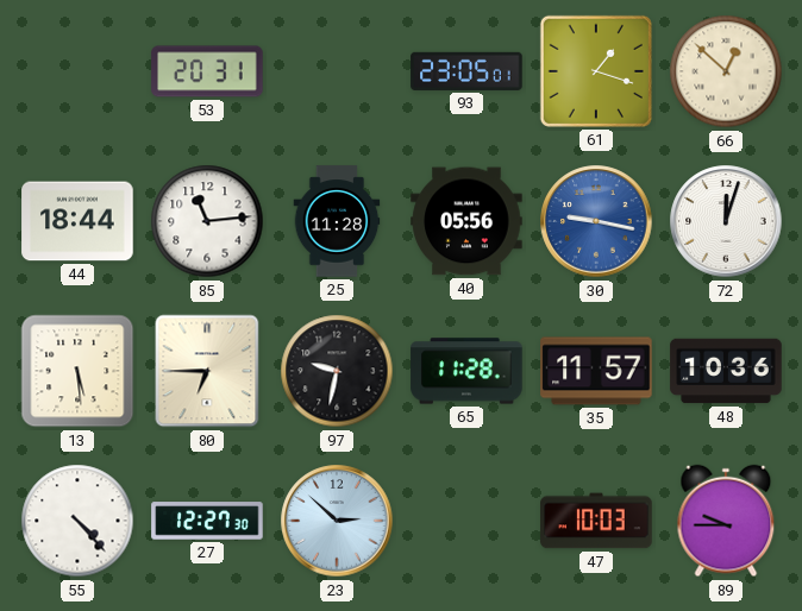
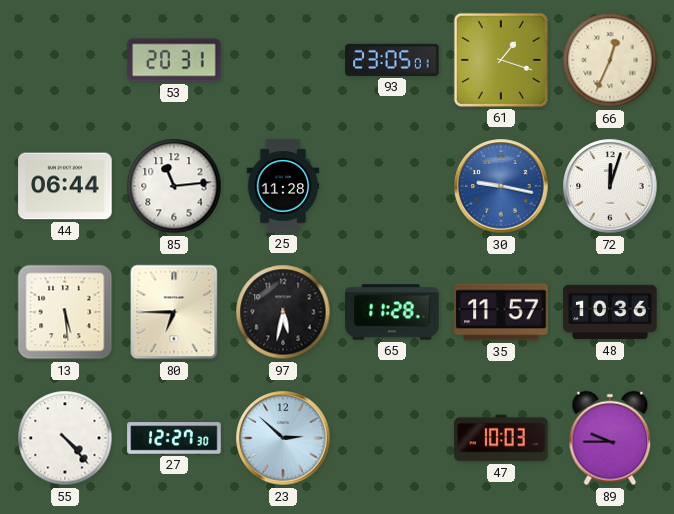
66: 12:52 -> 12:34 (610, 60)
44: 18:44 -> 06:44 (65, 186)
40: 05:56 -> none (466, 221)
97: 9:32 -> 5:32 (283, 312)
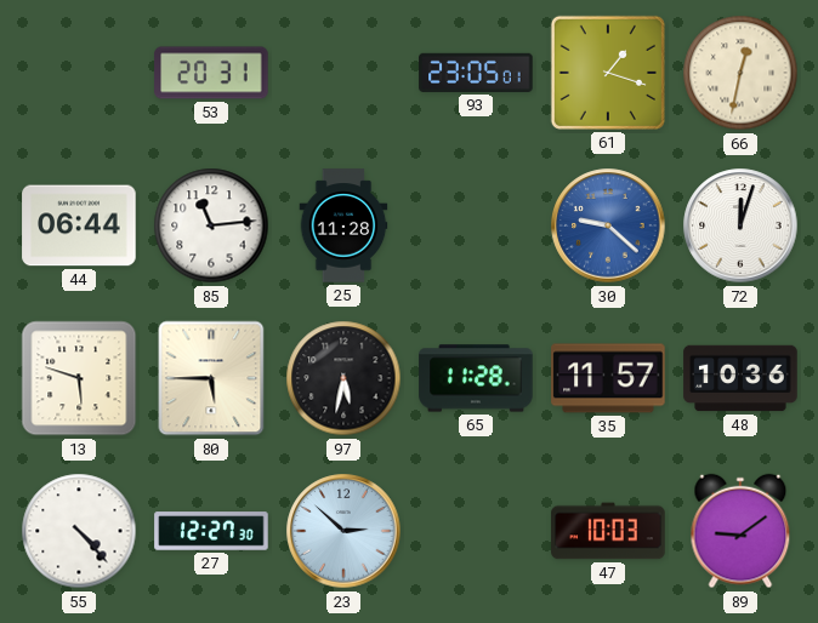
66: 12:34 -> 12:32 (740, 73)
30: 9:17 -> 9:22 (608, 225)
13: 5:29 -> 5:48 (79, 378)
80: 6:45 -> 5:45 (211, 378)
89: 9:45 -> 9:09 (740, 531)
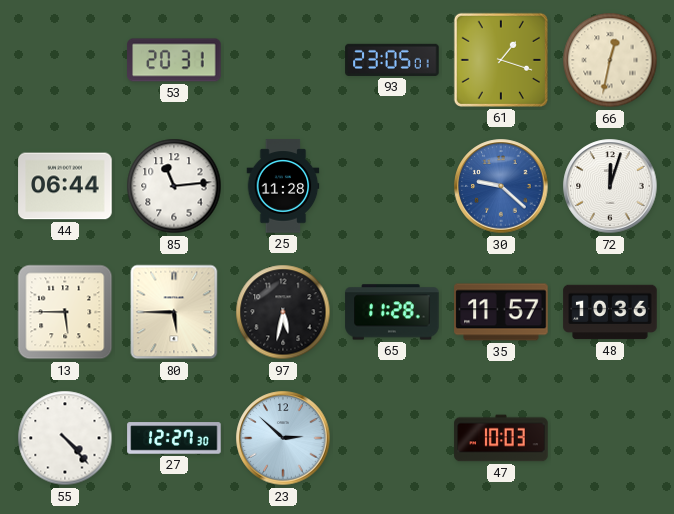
13: 5:48 -> 5:45 (65, 312)
89: 9:09 -> none (740, 531)
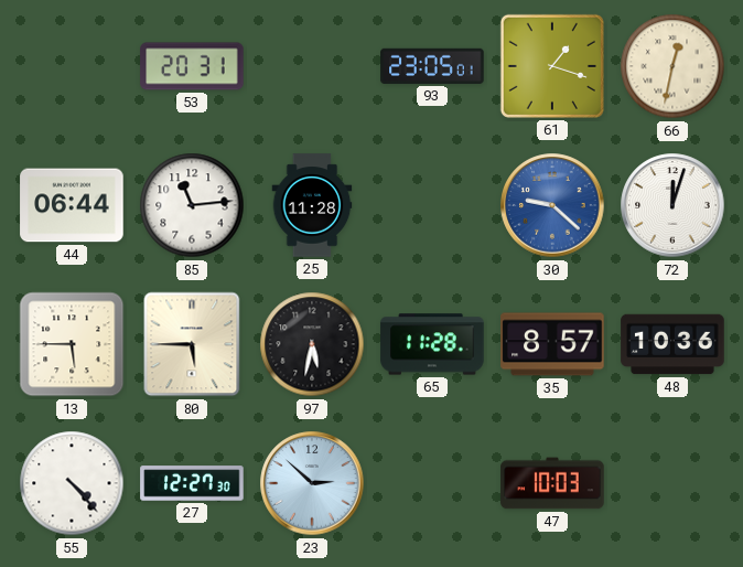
35: 11:57 -> 8:57 (552, 344)
